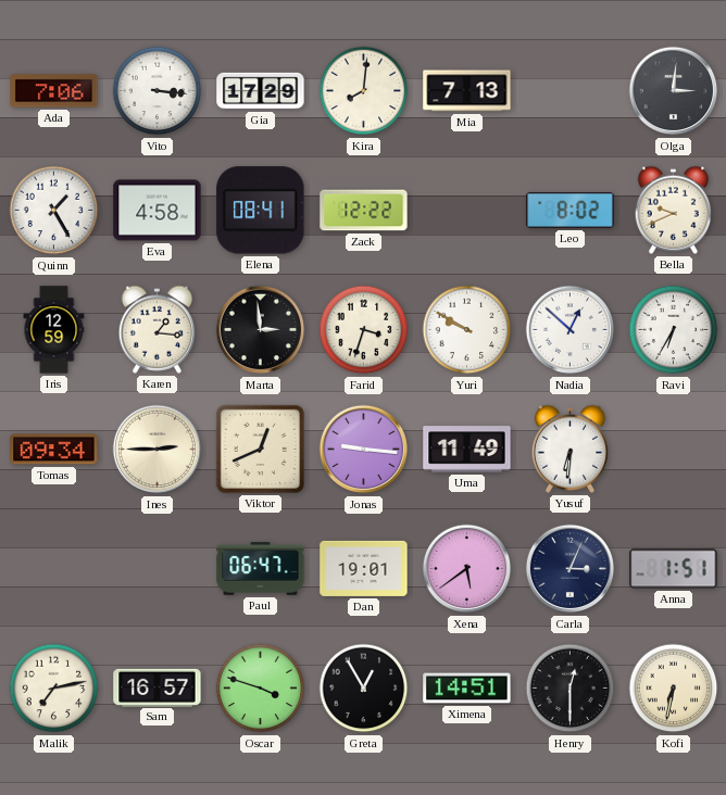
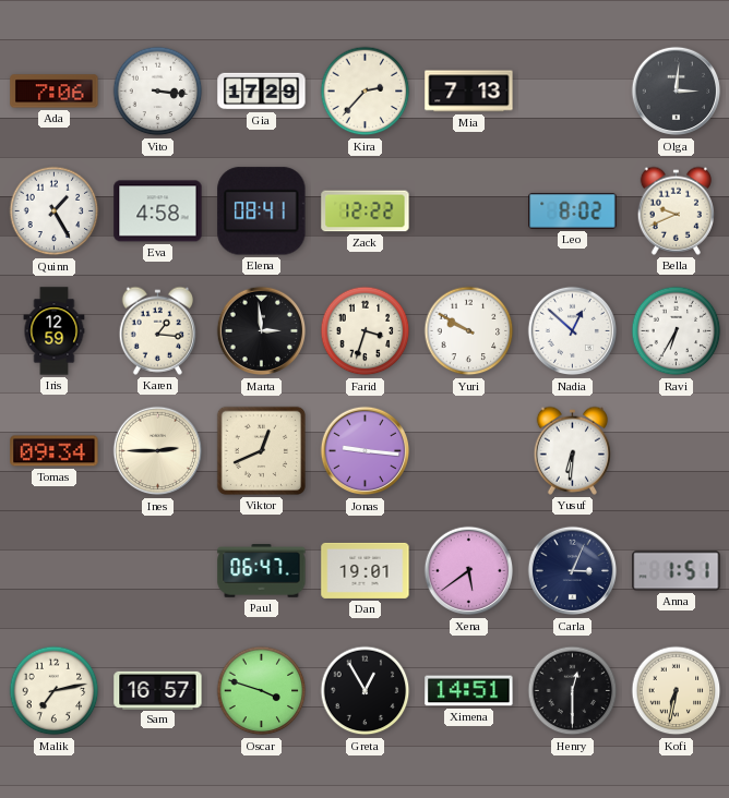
Kira: 8:01 -> 2:37 (366, 92)
Uma: 11:49 -> none (467, 450)
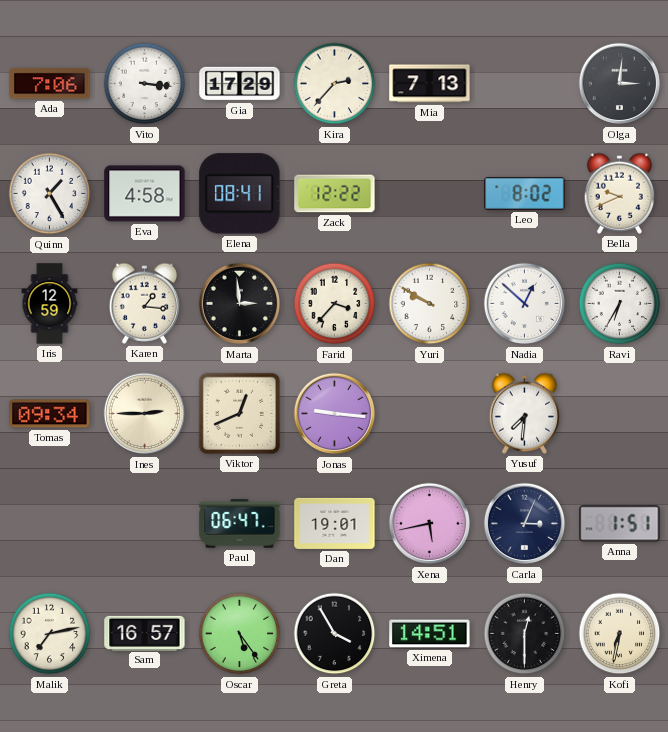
Farid: 3:33 -> 3:37 (335, 304)
Yusuf: 6:31 -> 7:31 (524, 413)
Xena: 5:39 -> 5:43 (430, 524)
Oscar: 3:48 -> 5:24 (240, 634)
Greta: 12:55 -> 3:55 (335, 634)
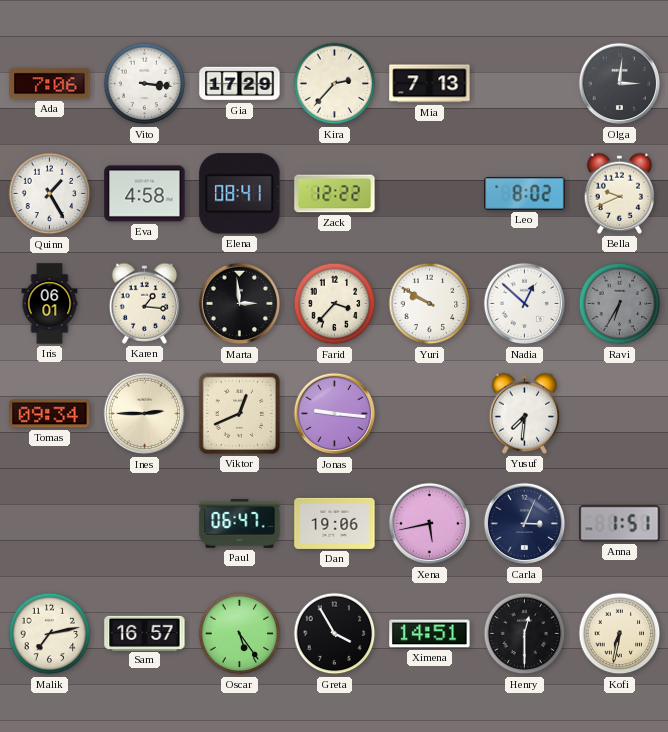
Iris: 12:59 -> 06:01 (50, 304)
Ravi dial: white -> grey (620, 304)
Dan: 19:01 -> 19:06 (335, 523)
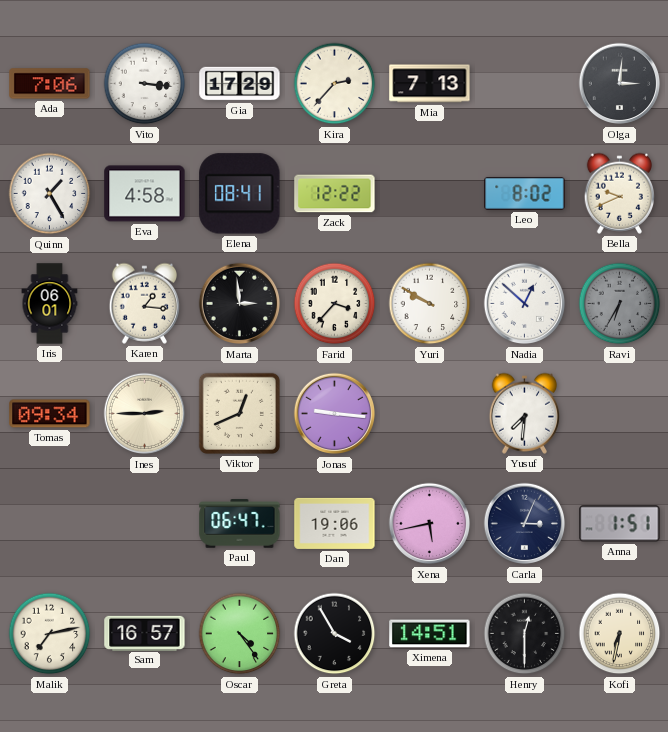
Oscar: 5:24 -> 4:24 (240, 634)
